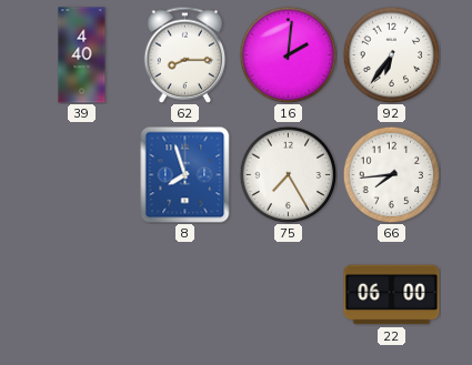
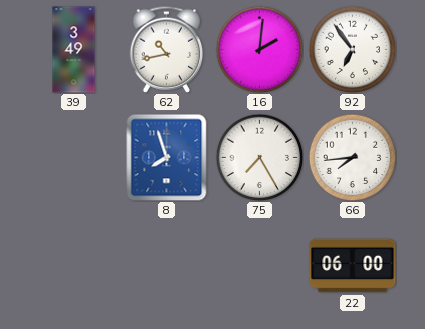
39: 4:40 -> 3:49 (74, 50)
62: 8:15 -> 10:43 (167, 49)
92: 6:36 -> 6:54 (352, 49)
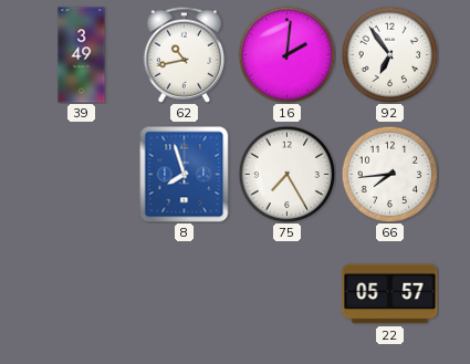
22: 06:00 -> 05:57 (390, 294)
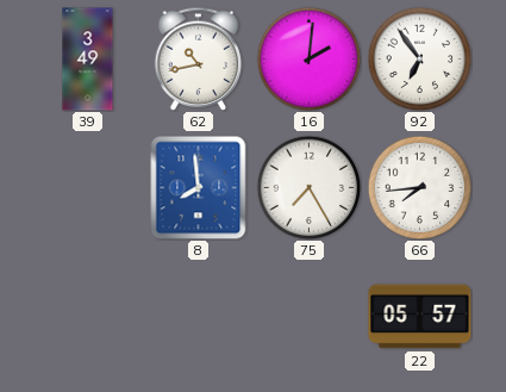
8: 7:57 -> 7:59 (199, 187)
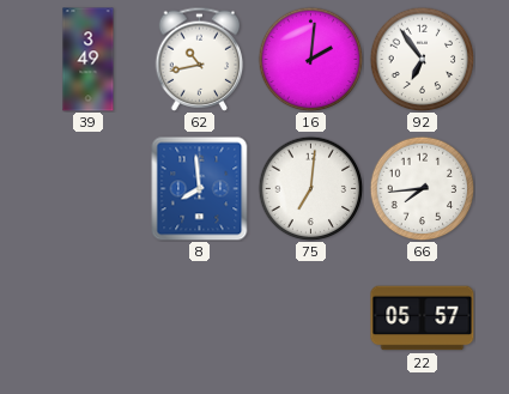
75: 7:25 -> 7:01 (310, 188)
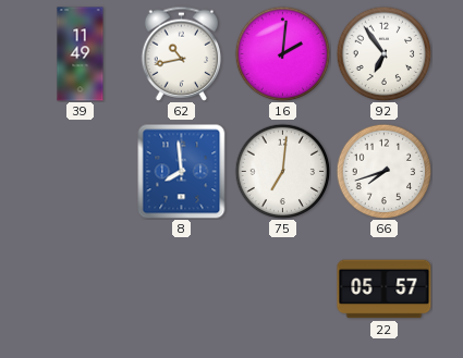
39: 3:49 -> 11:49 (81, 54)
66: 7:44 -> 7:42 (383, 171)
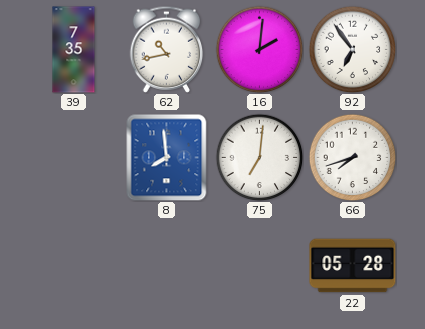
39: 11:49 -> 7:35 (74, 50)
22: 05:57 -> 05:28 (353, 266)
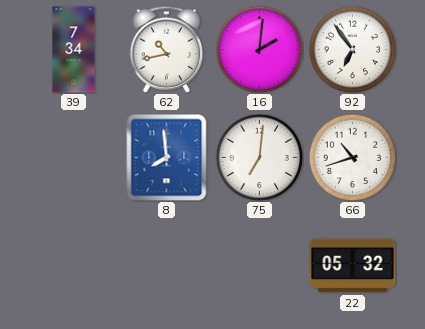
39: 7:35 -> 7:34 (74, 50)
66: 7:42 -> 10:42 (352, 157)
22: 05:28 -> 05:32 (353, 266)
